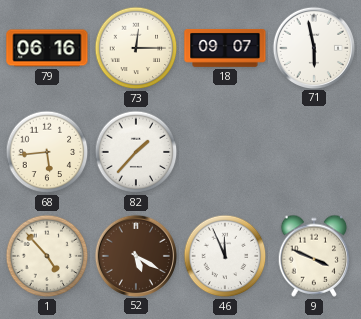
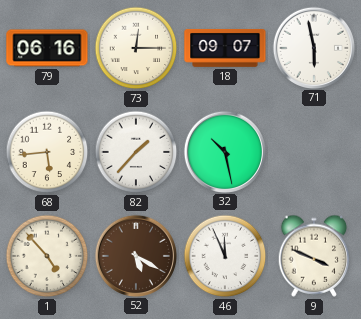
32: none -> 10:28 (224, 151)
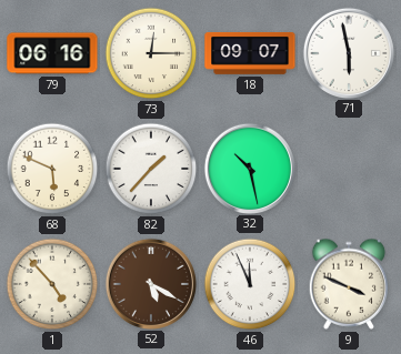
68: 5:44 -> 5:49 (52, 169)
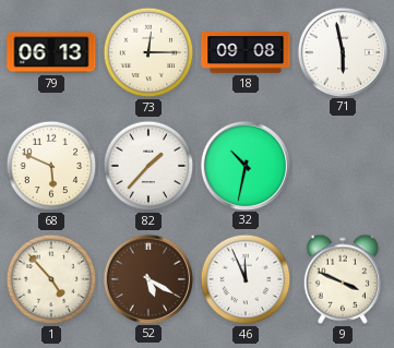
79: 06:16 -> 06:13 (51, 52)
18: 09:07 -> 09:08 (246, 52)
32: 10:28 -> 10:32 (244, 165)
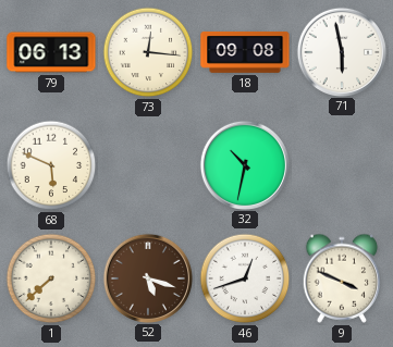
73: 12:15 -> 12:16 (148, 52)
82: 1:37 -> none (148, 166)
1: 4:53 -> 7:38 (51, 278)
52: 5:20 -> 5:18 (147, 277)
46: 11:56 -> 12:42 (245, 278)
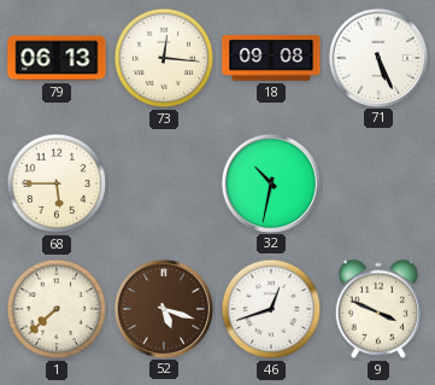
71: 5:58 -> 5:26 (377, 57)
68: 5:49 -> 5:45 (57, 183)
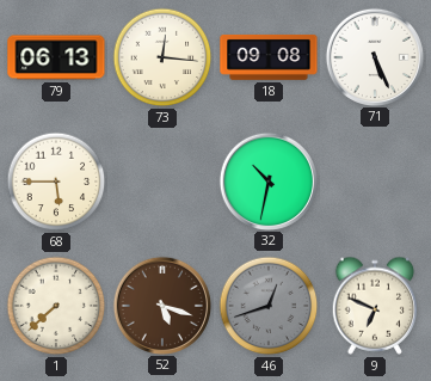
46 dial: white -> grey (269, 306)
9: 3:49 -> 6:49 (375, 306)
